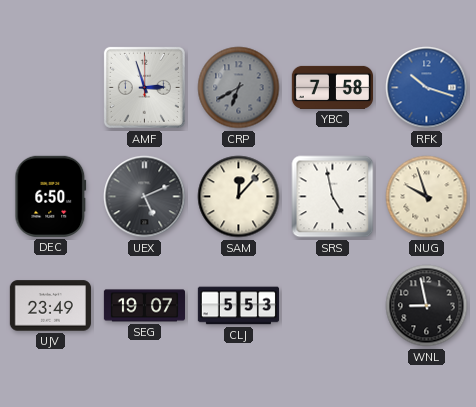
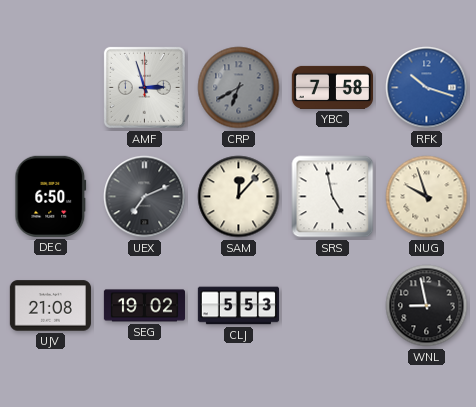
UEX: 5:11 -> 7:11 (145, 197)
UJV: 23:49 -> 21:08 (50, 306)
SEG: 19:07 -> 19:02 (144, 306)
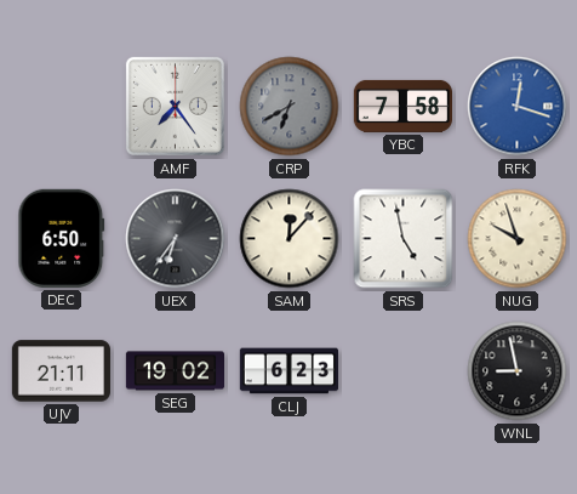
AMF: 2:57 -> 7:24 (175, 106)
RFK: 10:18 -> 12:18 (518, 107)
UEX: 7:11 -> 6:36 (176, 239)
UJV: 21:08 -> 21:11 (61, 371)
CLJ: 5:53 -> 6:23 (288, 371)
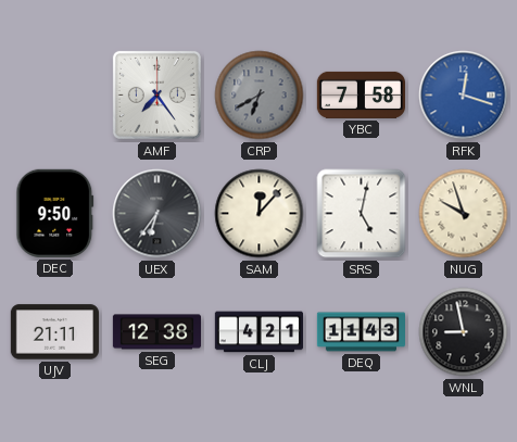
DEC: 6:50 -> 9:50 (55, 213)
SRS: 4:58 -> 5:02 (362, 214)
SEG: 19:02 -> 12:38 (156, 332)
CLJ: 6:23 -> 4:21 (258, 332)
DEQ: none -> 11:43 (361, 332)
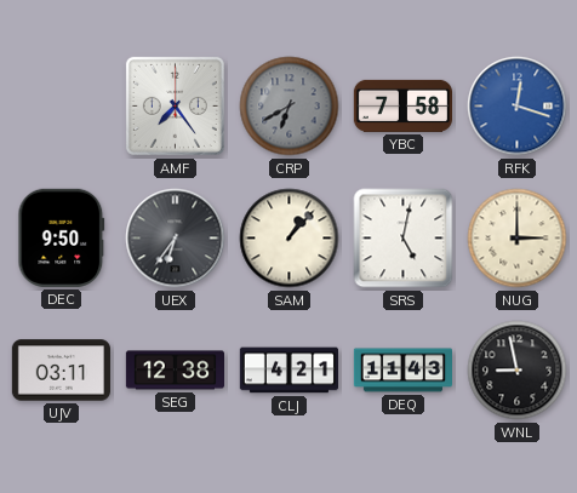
SAM: 12:07 -> 1:07 (290, 239)
NUG: 9:57 -> 3:00 (518, 239)
UJV: 21:11 -> 03:11 (61, 371)
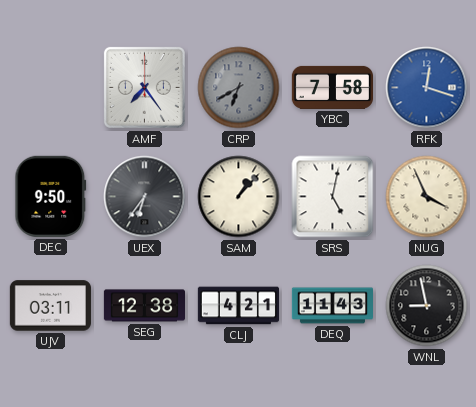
NUG: 3:00 -> 3:56 (427, 197)
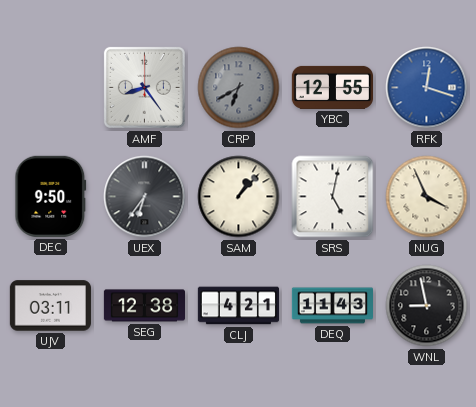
AMF: 7:24 -> 8:24 (144, 87)
YBC: 7:58 -> 12:55 (332, 87)
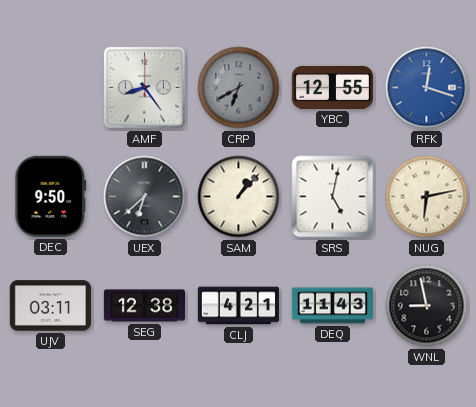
UEX: 6:36 -> 6:38 (145, 197)
NUG: 3:56 -> 6:13 (427, 197)
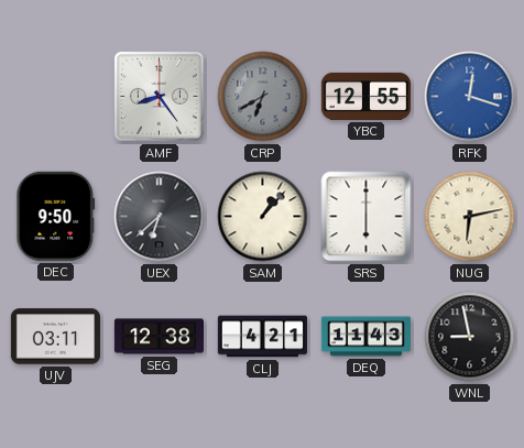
SRS: 5:02 -> 6:00 (367, 217)
